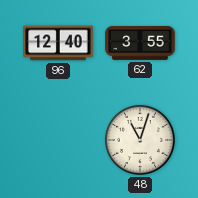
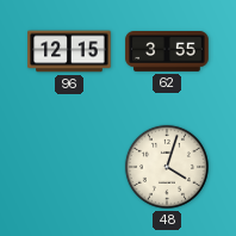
96: 12:40 -> 12:15 (69, 51)
48: 11:03 -> 4:03 (167, 167)
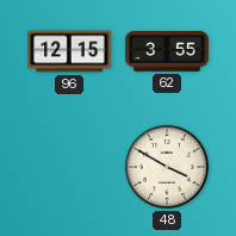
48: 4:03 -> 3:50 (167, 167)
